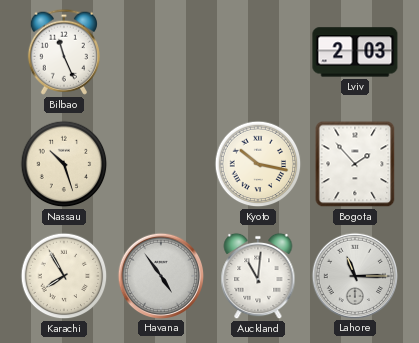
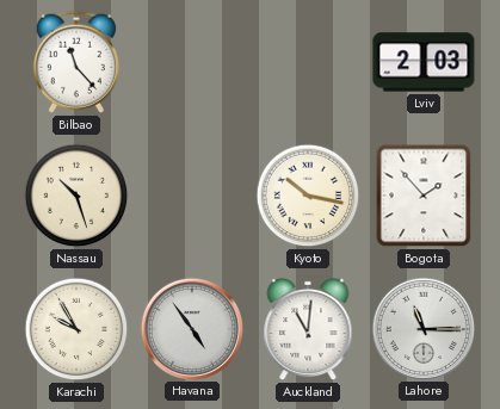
Bilbao: 11:26 -> 11:23 (76, 62)
Karachi: 7:55 -> 9:55 (76, 329)
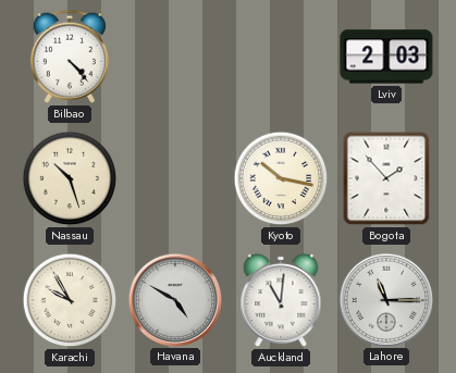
Bilbao: 11:23 -> 4:23 (70, 57)
Havana: 4:54 -> 4:50 (174, 299)
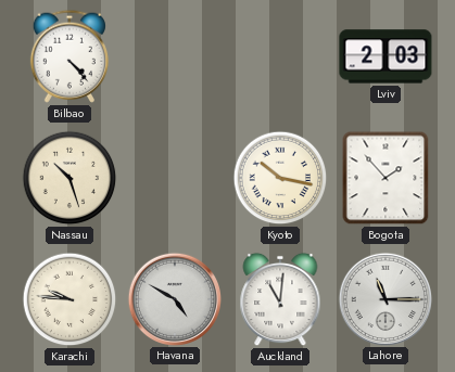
Karachi: 9:55 -> 9:46 (69, 299)
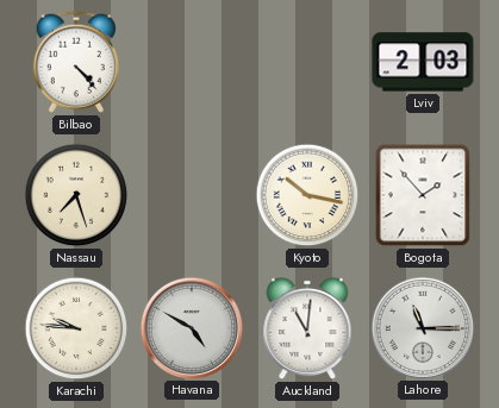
Nassau: 10:27 -> 7:27 (76, 195)
